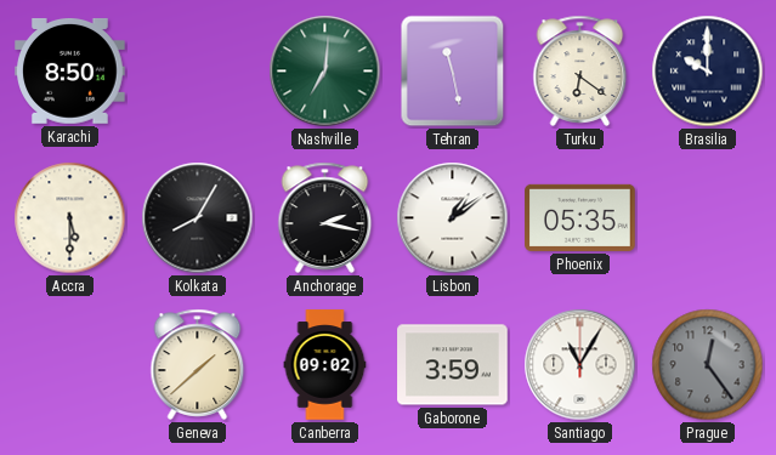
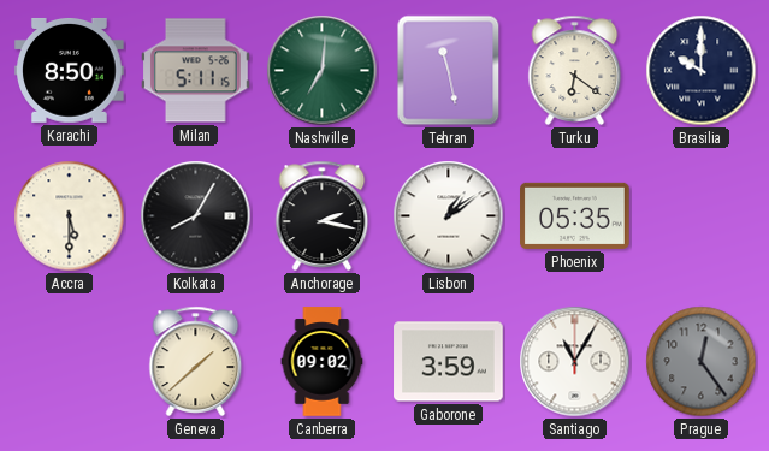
Milan: none -> 5:11 (196, 71)
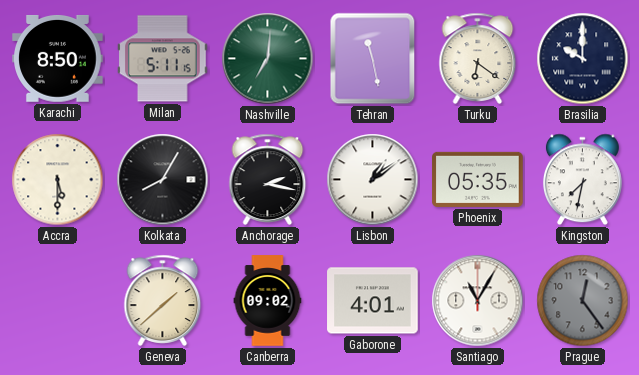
Kingston: none -> 7:32 (582, 180)
Gaborone: 3:59 -> 4:01 (373, 301)
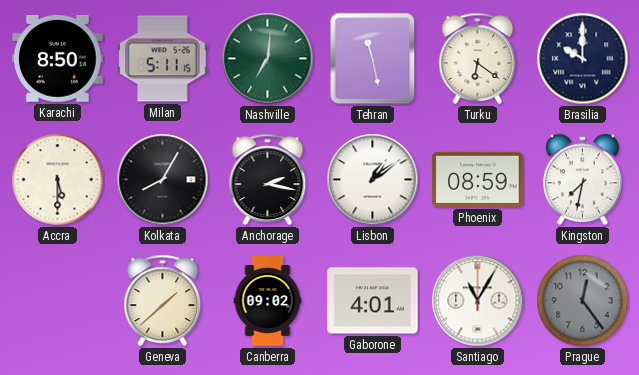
Phoenix: 05:35 -> 08:59 (478, 179)
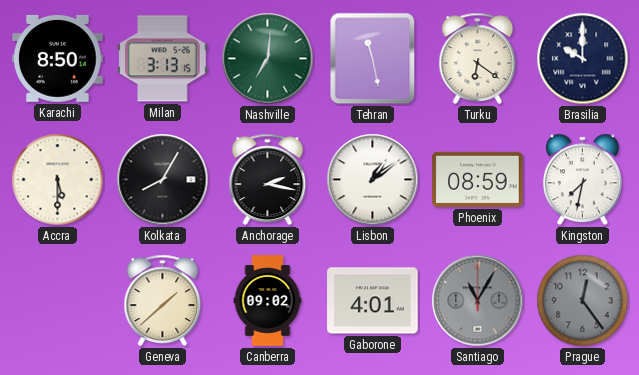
Milan: 5:11 -> 3:13 (163, 59)
Santiago dial: white -> grey (478, 301)
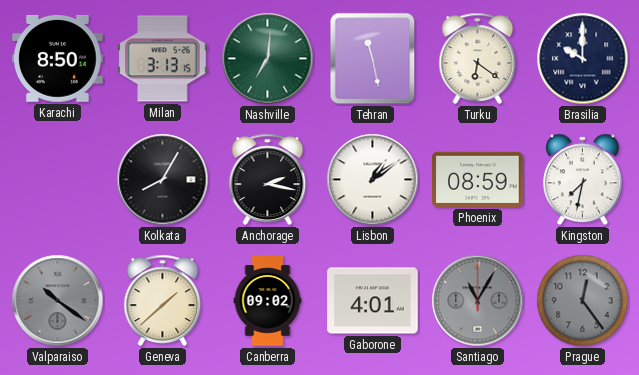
Accra: 5:30 -> none (58, 180)
Valparaiso: none -> 10:21 (58, 301)
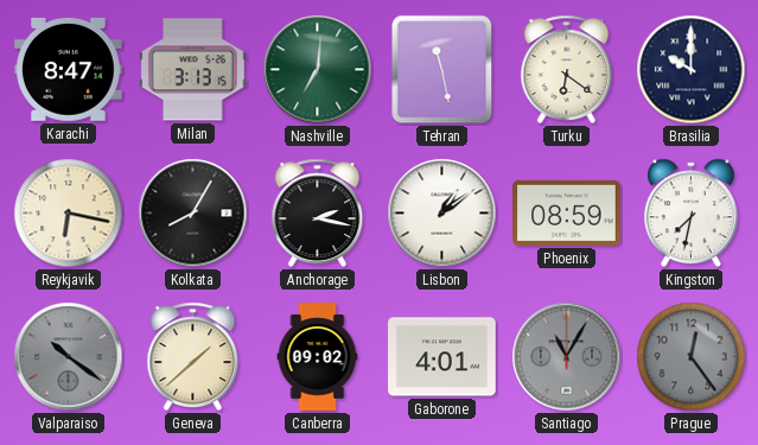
Karachi: 8:50 -> 8:47 (69, 70)
Reykjavik: none -> 6:17 (69, 214)
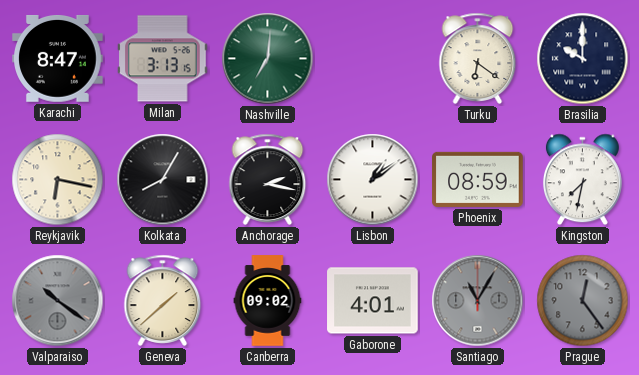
Tehran: 11:28 -> none (442, 70)
